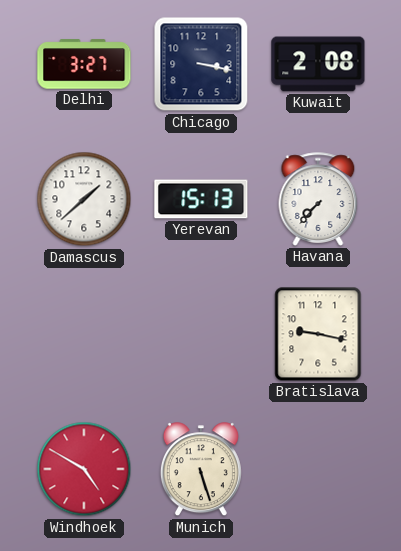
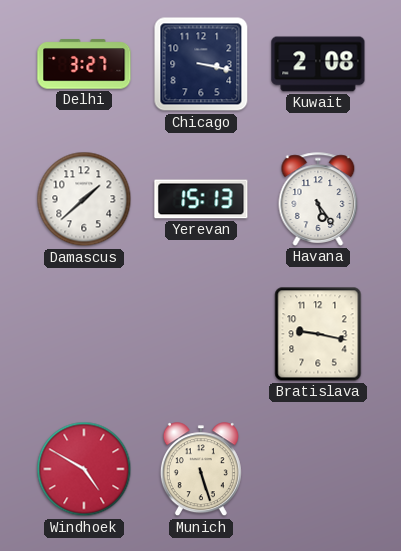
Havana: 7:37 -> 5:24 (318, 199)
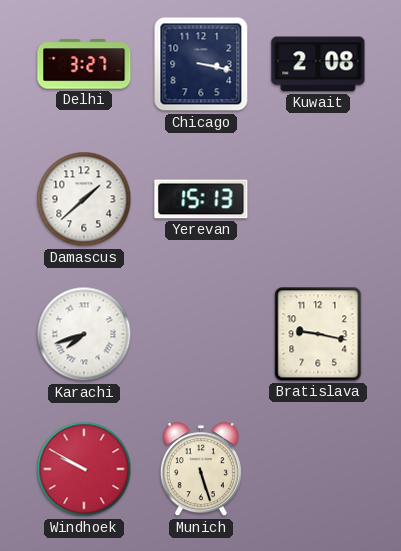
Havana: 5:24 -> none (318, 199)
Karachi: none -> 7:42 (84, 334)
Windhoek: 4:50 -> 9:50 (84, 469)
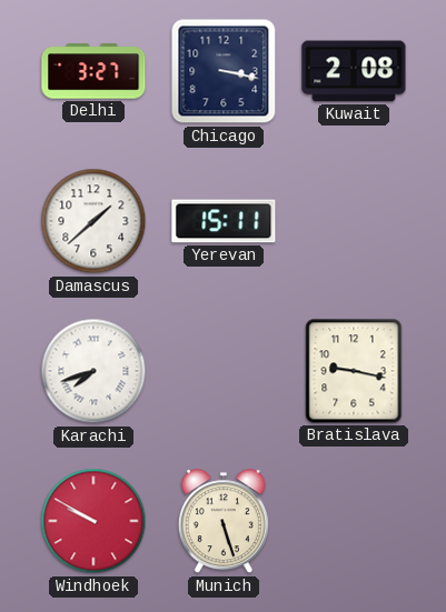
Yerevan: 15:13 -> 15:11 (224, 221)
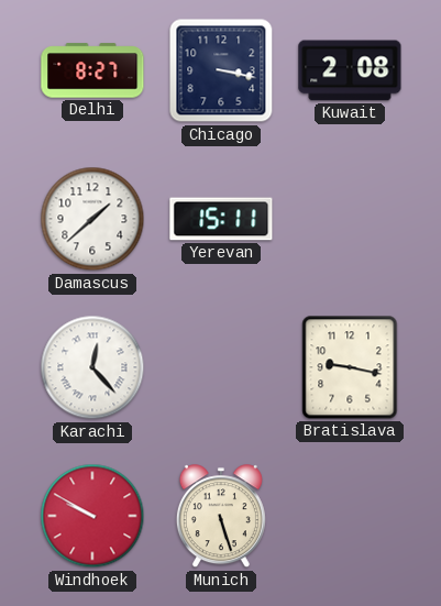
Delhi: 3:27 -> 8:27 (92, 70)
Karachi: 7:42 -> 12:23 (92, 367)
